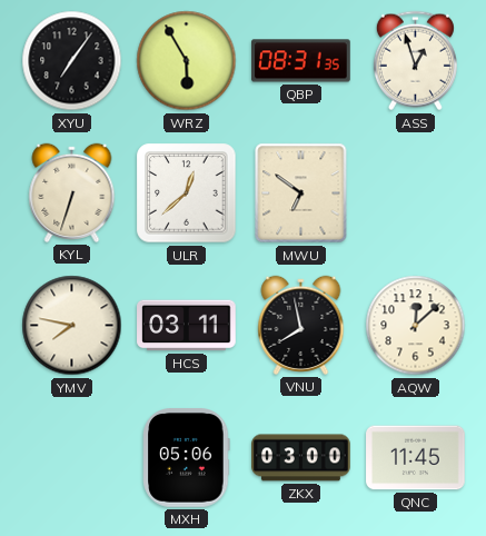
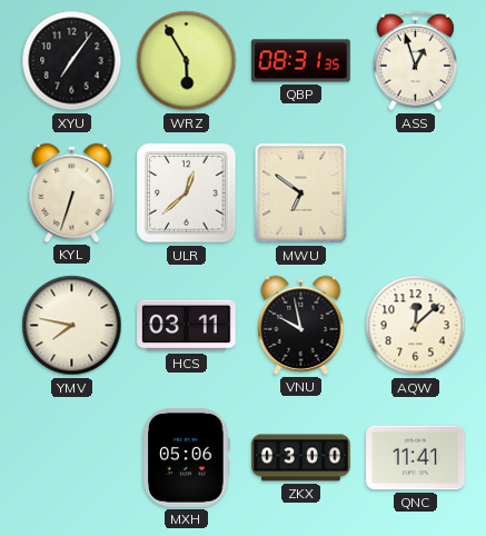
VNU: 7:58 -> 9:58 (301, 325)
QNC: 11:45 -> 11:41 (416, 458)
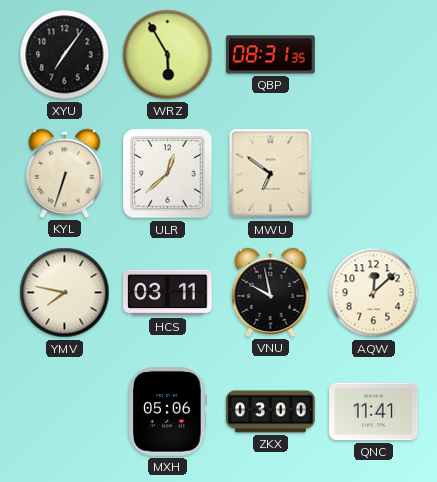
ASS: 12:57 -> none (415, 61)
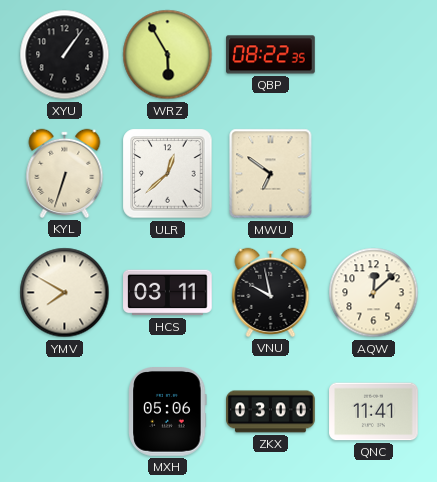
XYU: 7:06 -> 1:06 (65, 55)
QBP: 08:31 -> 08:22 (271, 55)
YMV: 7:47 -> 7:50 (65, 293)
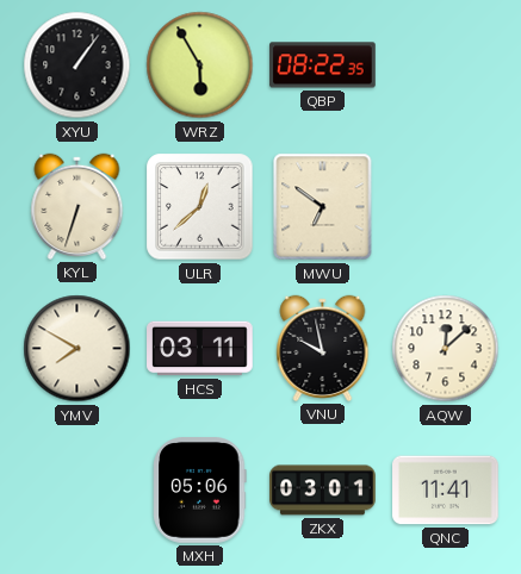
ZKX: 03:00 -> 03:01 (323, 491)
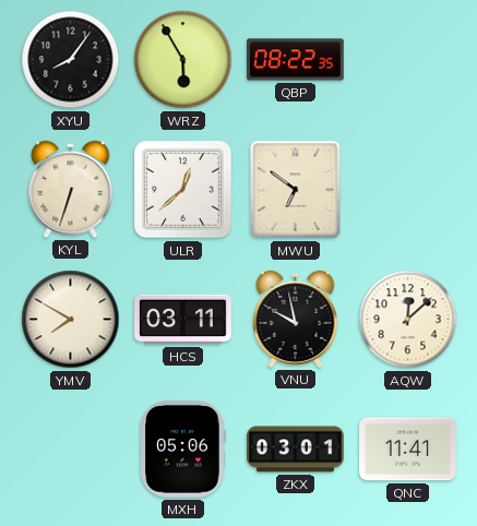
XYU: 1:06 -> 8:06 (71, 60)
